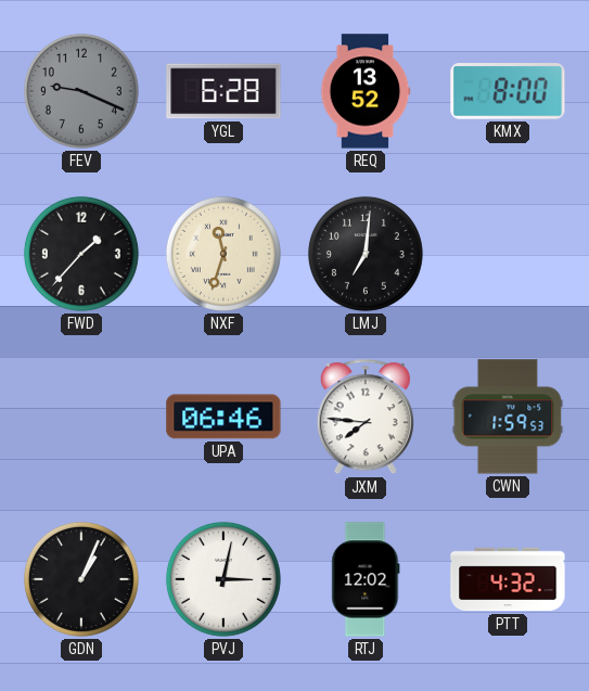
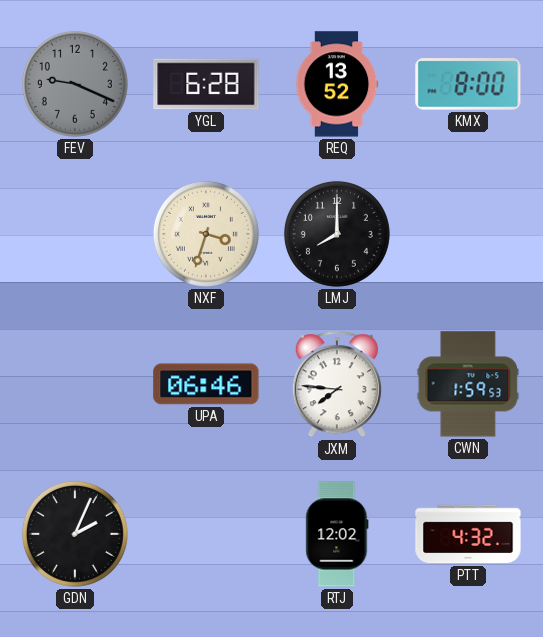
FWD: 1:37 -> none (81, 254)
NXF: 11:33 -> 3:33 (206, 234)
LMJ: 7:01 -> 8:00 (337, 234)
GDN: 1:04 -> 2:04 (75, 534)
PVJ: 3:02 -> none (223, 579)
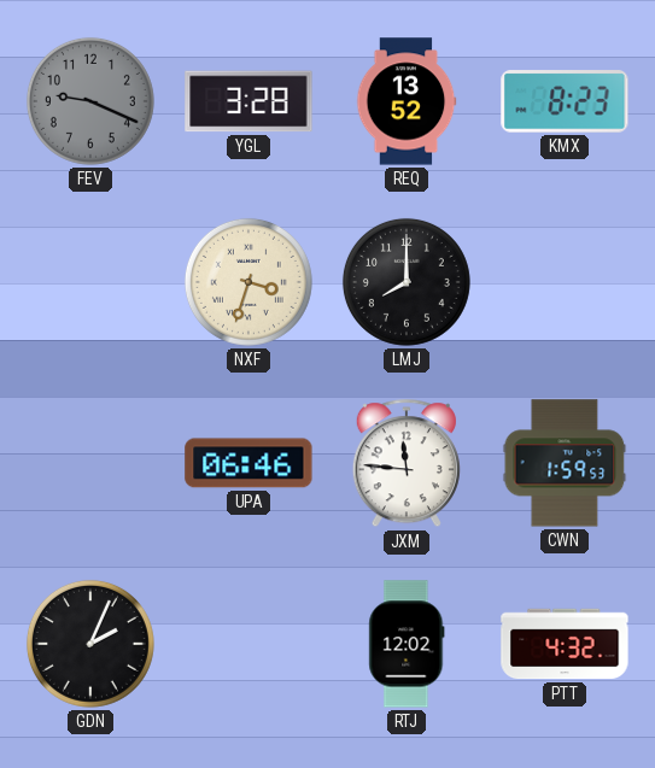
YGL: 6:28 -> 3:28 (248, 101)
KMX: 8:00 -> 8:23 (565, 101)
JXM: 7:46 -> 11:46 (407, 464)
